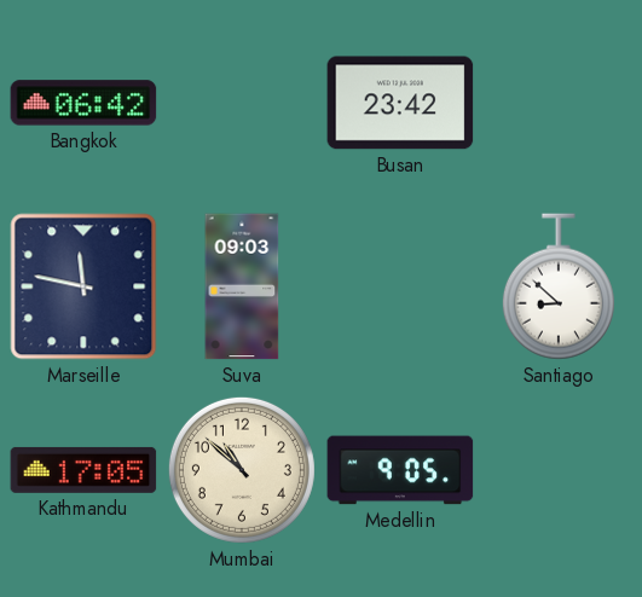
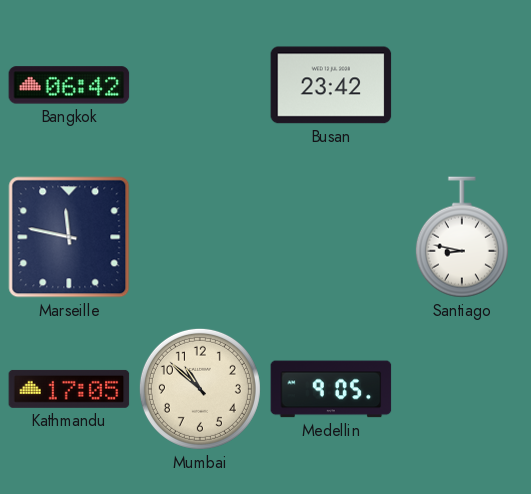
Suva: 09:03 -> none (242, 286)
Santiago: 8:52 -> 8:47 (462, 237)
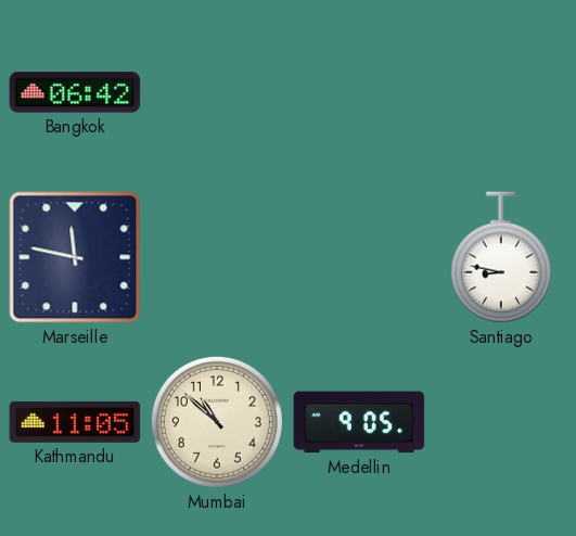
Busan: 23:42 -> none (331, 85)
Kathmandu: 17:05 -> 11:05 (75, 422)
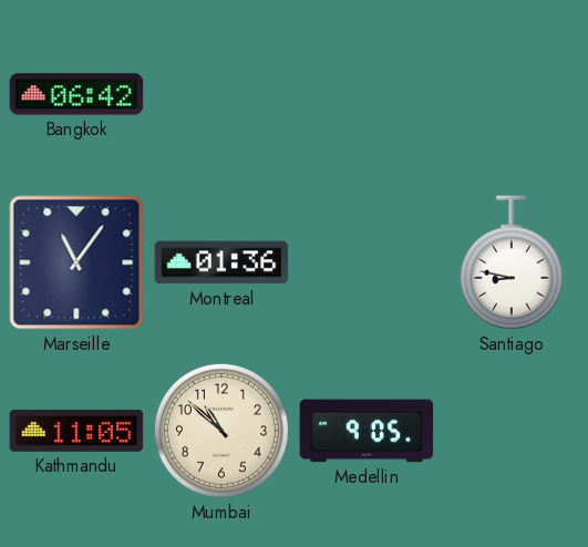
Marseille: 11:47 -> 11:06 (76, 262)
Montreal: none -> 01:36 (221, 262)
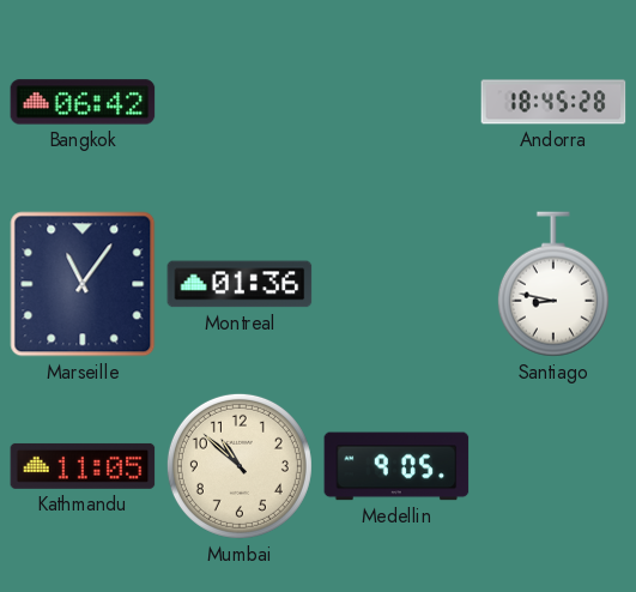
Andorra: none -> 18:45 (553, 102)
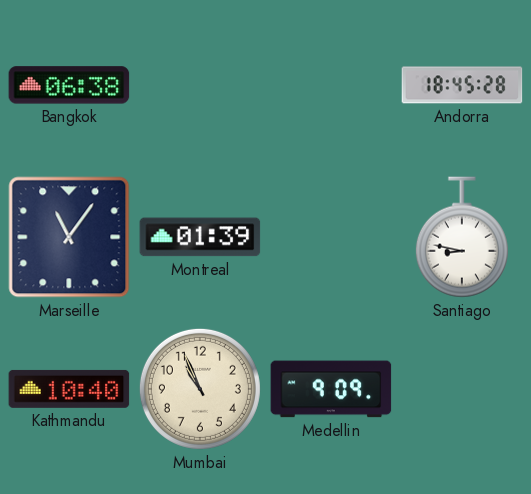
Bangkok: 06:42 -> 06:38 (69, 85)
Montreal: 01:36 -> 01:39 (200, 237)
Kathmandu: 11:05 -> 10:40 (69, 389)
Mumbai: 10:52 -> 10:56 (200, 389)
Medellin: 9:05 -> 9:09 (331, 389)
